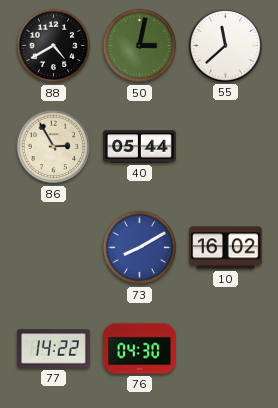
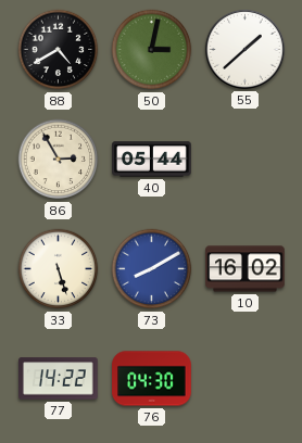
55: 11:38 -> 1:38 (244, 49)
33: none -> 5:27 (59, 269)
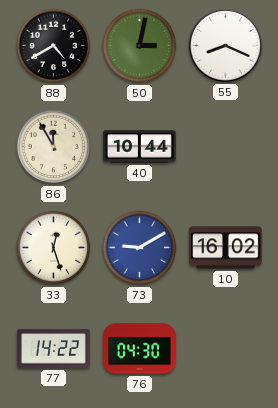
55: 1:38 -> 8:19 (225, 45)
86: 2:55 -> 11:55 (54, 147)
40: 05:44 -> 10:44 (140, 147)
33: 5:27 -> 12:27 (54, 248)
73: 8:10 -> 9:10 (140, 248)
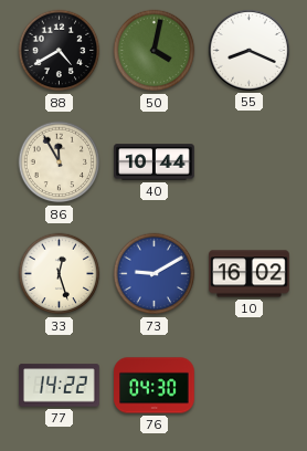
50: 3:02 -> 4:02 (155, 51)
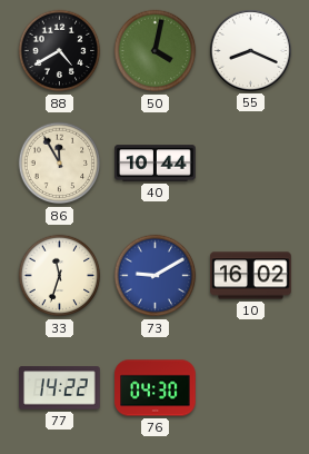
33: 12:27 -> 11:33 (60, 276)
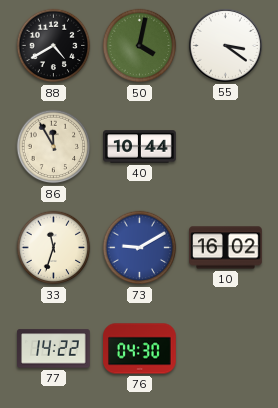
55: 8:19 -> 3:21 (225, 45)
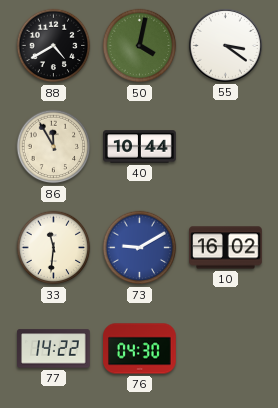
33: 11:33 -> 11:31 (54, 248)
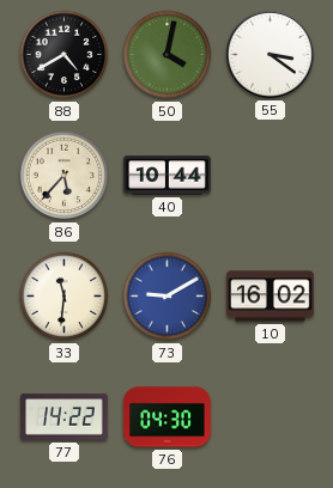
86: 11:55 -> 5:37 (65, 176)
